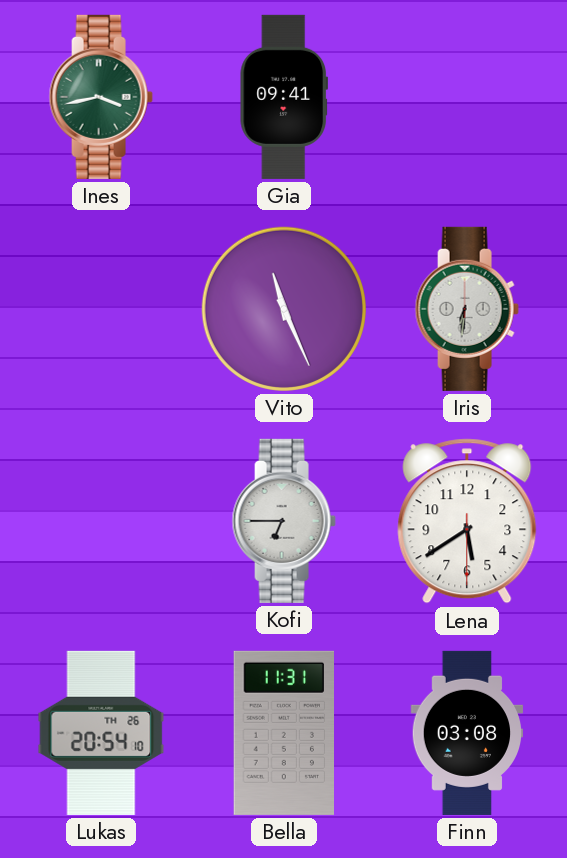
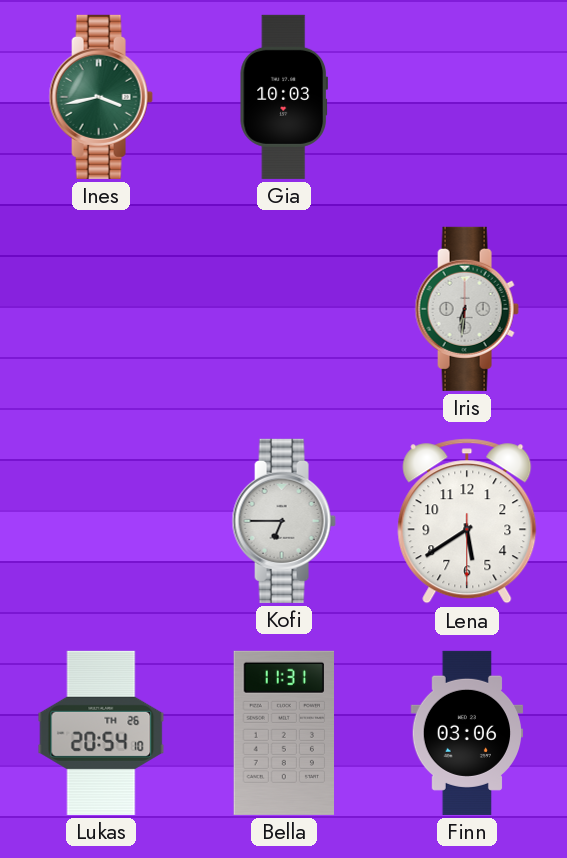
Gia: 09:41 -> 10:03 (283, 97)
Vito: 11:26 -> none (284, 309)
Finn: 03:08 -> 03:06 (467, 733)
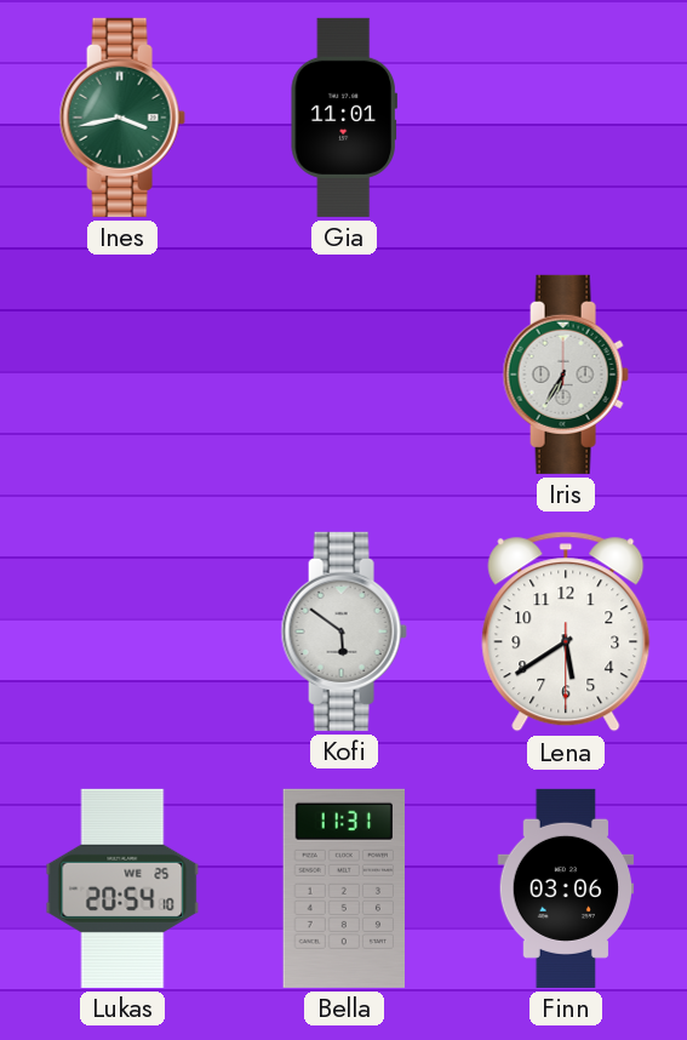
Gia: 10:03 -> 11:01 (343, 118)
Iris: 6:31 -> 6:35 (566, 375)
Kofi: 6:45 -> 5:51 (344, 632)
Lukas date: TH 26 -> WE 25 (122, 888)
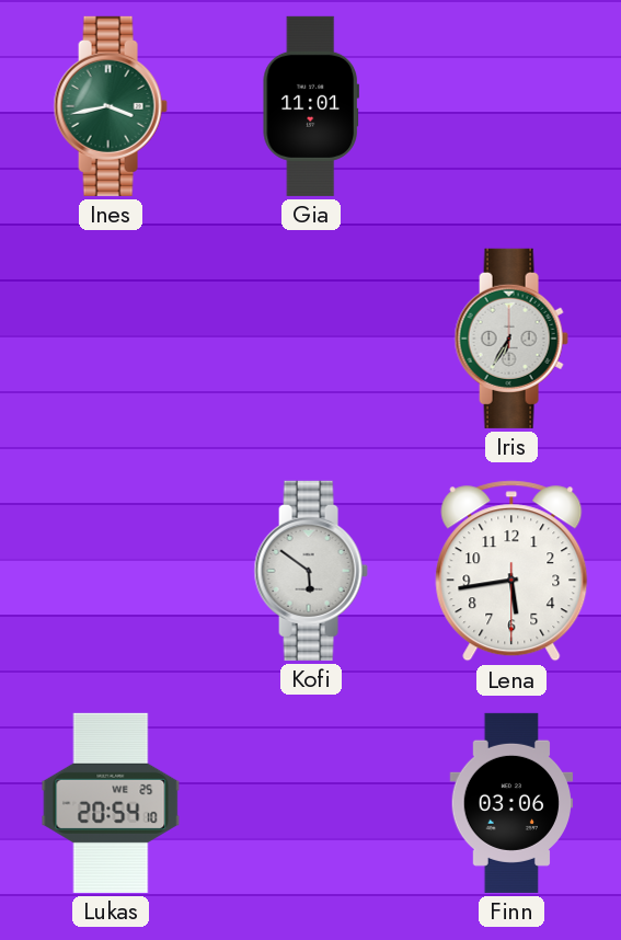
Lena: 5:39 -> 5:43 (511, 571)
Bella: 11:31 -> none (343, 888)
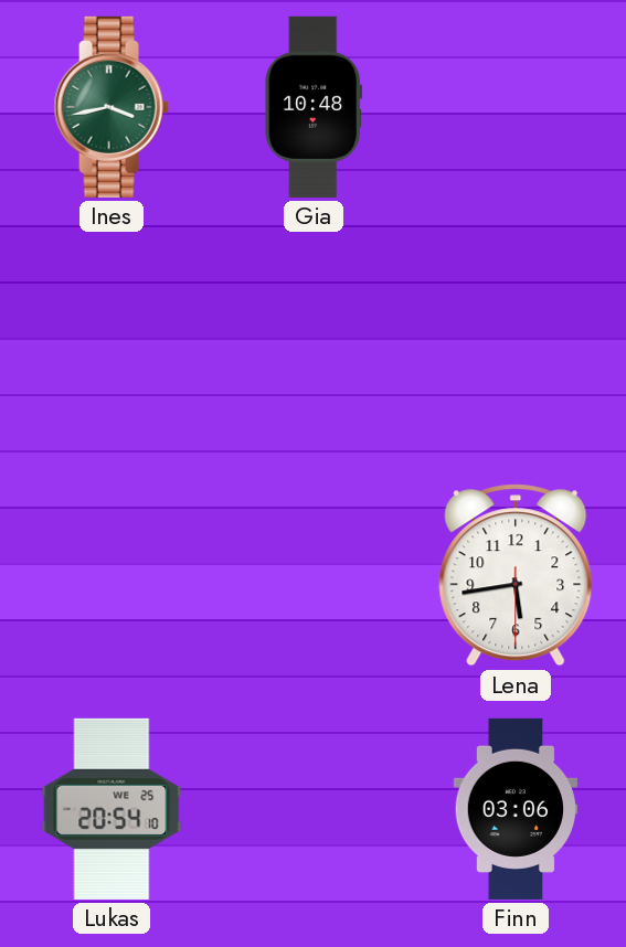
Gia: 11:01 -> 10:48 (312, 107)
Iris: 6:35 -> none (511, 339)
Kofi: 5:51 -> none (311, 571)
